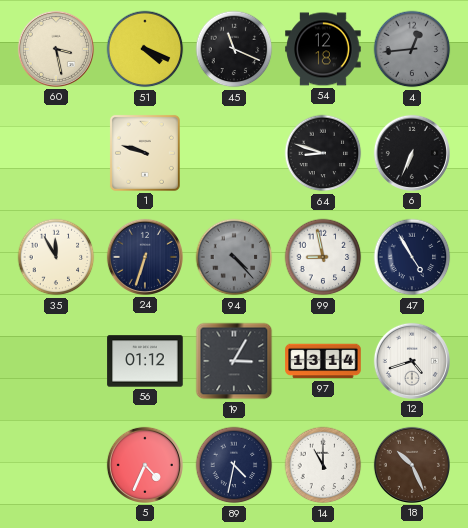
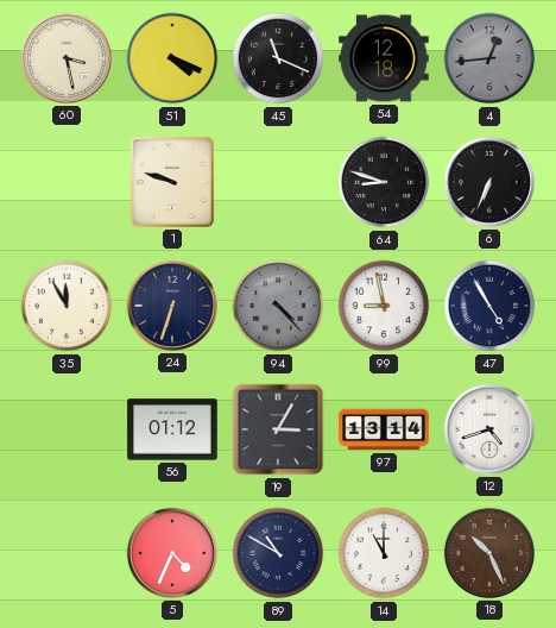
89: 4:32 -> 10:50 (278, 553)
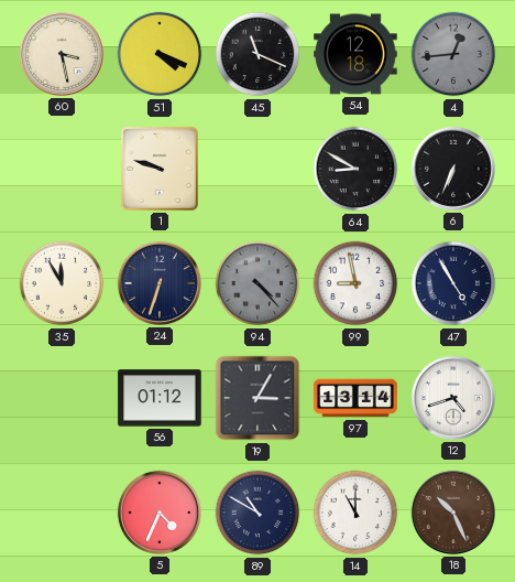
64: 8:48 -> 8:50 (355, 169)
